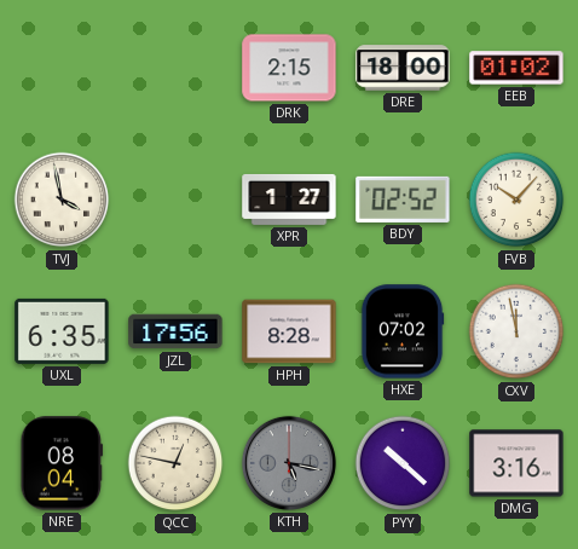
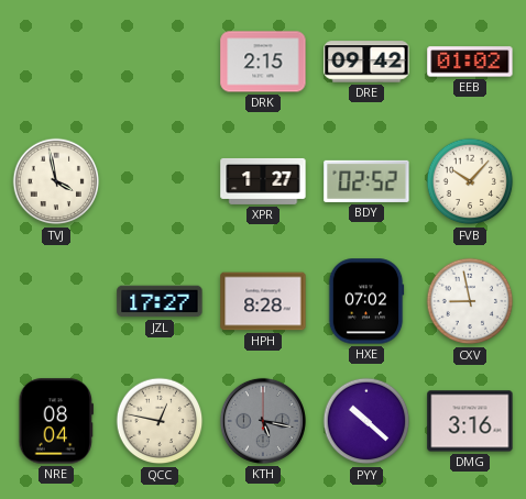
DRE: 18:00 -> 09:42 (366, 62)
UXL: 6:35 -> none (62, 331)
JZL: 17:56 -> 17:27 (160, 301)
CXV: 11:58 -> 8:58 (470, 301)
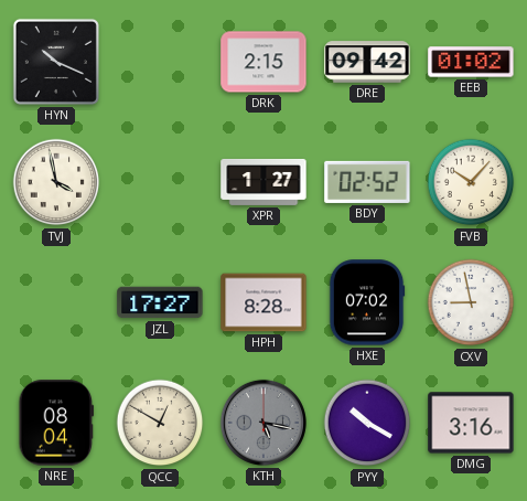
HYN: none -> 10:19 (56, 62)
QCC: 12:47 -> 12:50 (160, 423)
PYY: 10:22 -> 10:20 (367, 423)
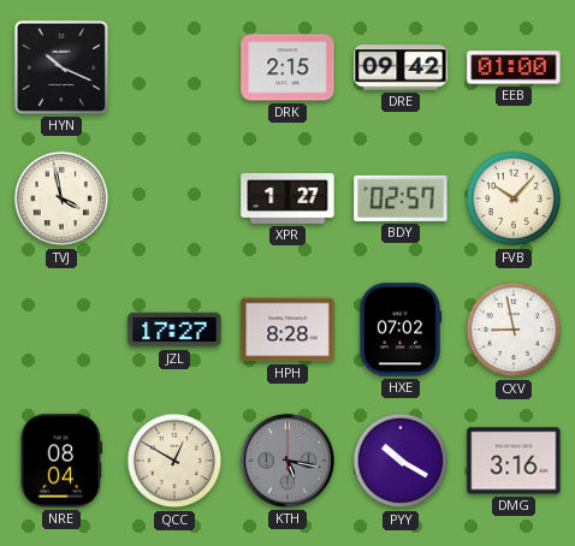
EEB: 01:02 -> 01:00 (514, 67)
BDY: 02:52 -> 02:57 (401, 198)
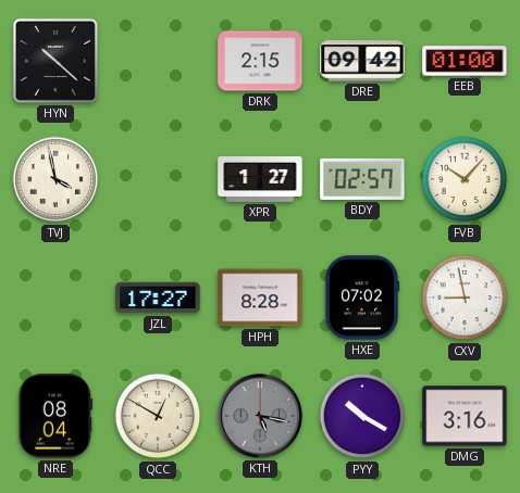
HYN: 10:19 -> 10:22 (55, 61)
